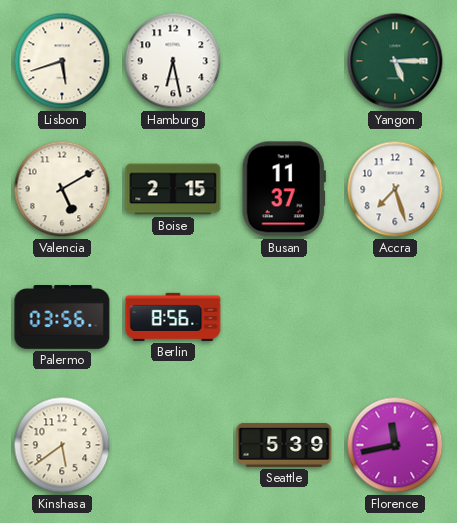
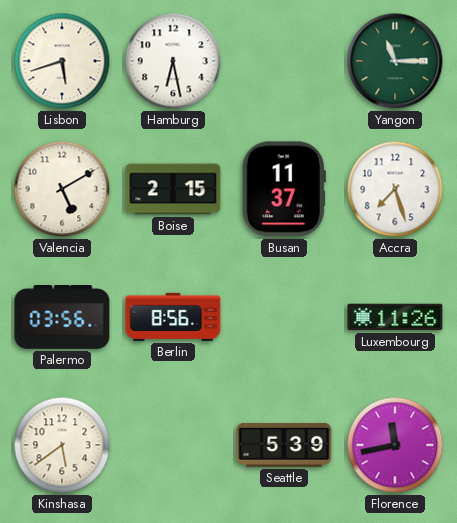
Yangon: 5:15 -> 11:15 (395, 61)
Luxembourg: none -> 11:26 (395, 317)
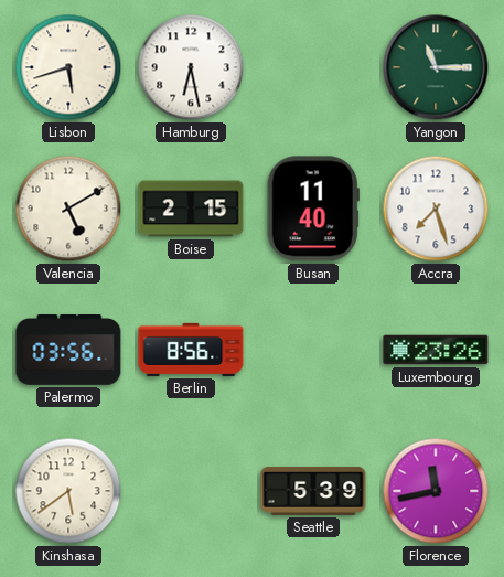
Busan: 11:37 -> 11:40 (313, 209)
Luxembourg: 11:26 -> 23:26 (436, 350)
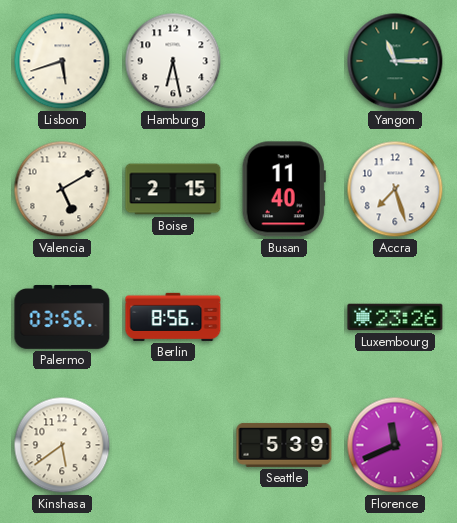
Florence: 11:43 -> 11:41 (395, 445)
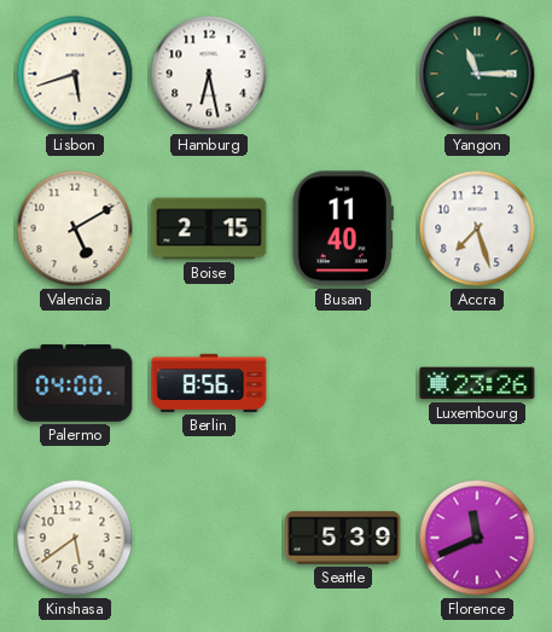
Palermo: 03:56 -> 04:00 (75, 384)
